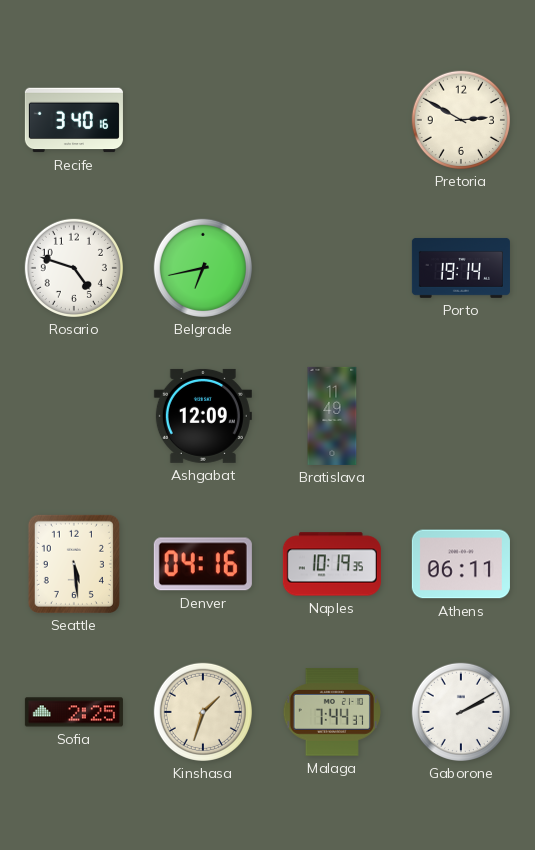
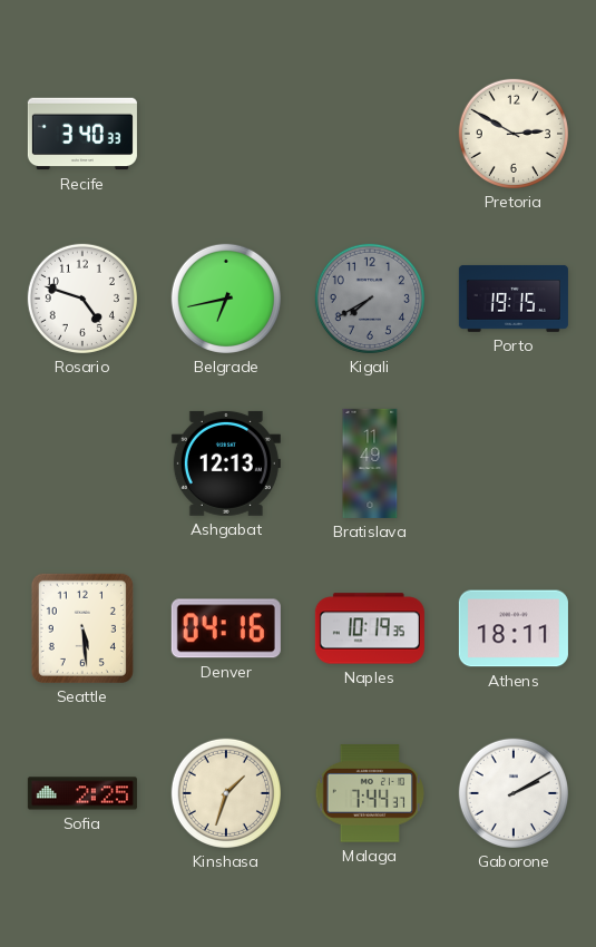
Recife: 3:40:16 -> 3:40:33 (82, 134)
Kigali: none -> 7:40 (370, 299)
Porto: 19:14 -> 19:15 (514, 299)
Ashgabat: 12:09 -> 12:13 (226, 463)
Athens: 06:11 -> 18:11 (514, 628)
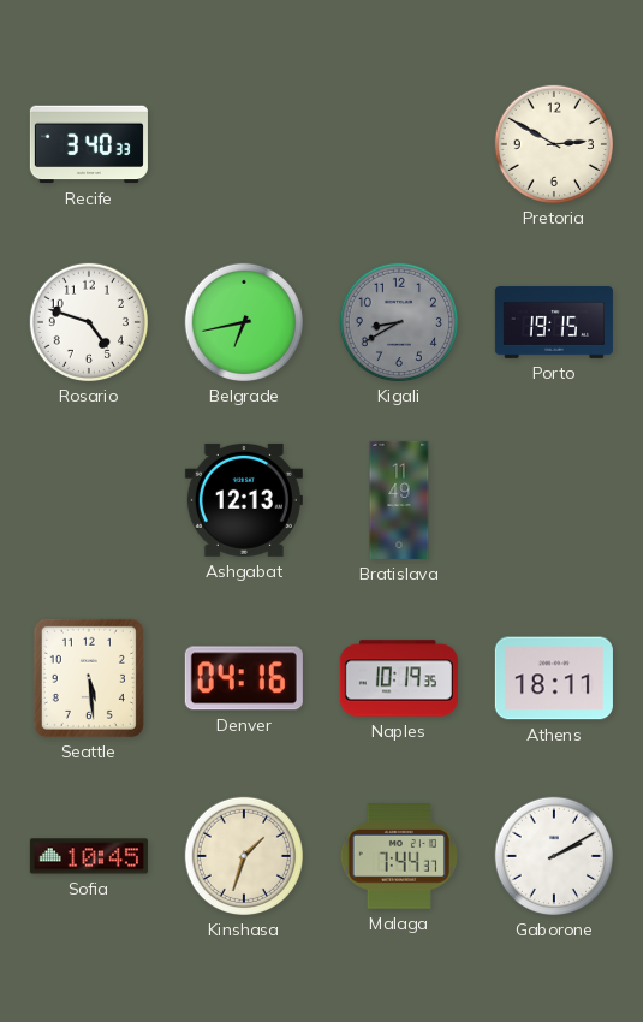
Kigali: 7:40 -> 8:40 (399, 322)
Sofia: 2:25 -> 10:45 (89, 856)
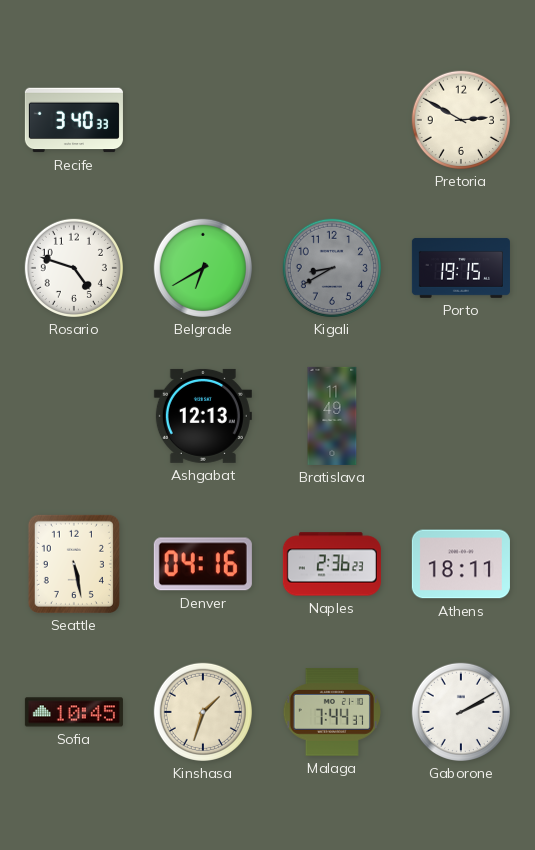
Belgrade: 6:43 -> 6:40 (203, 268)
Seattle: 5:29 -> 5:28 (74, 564)
Naples: 10:19 -> 2:36 (332, 564)
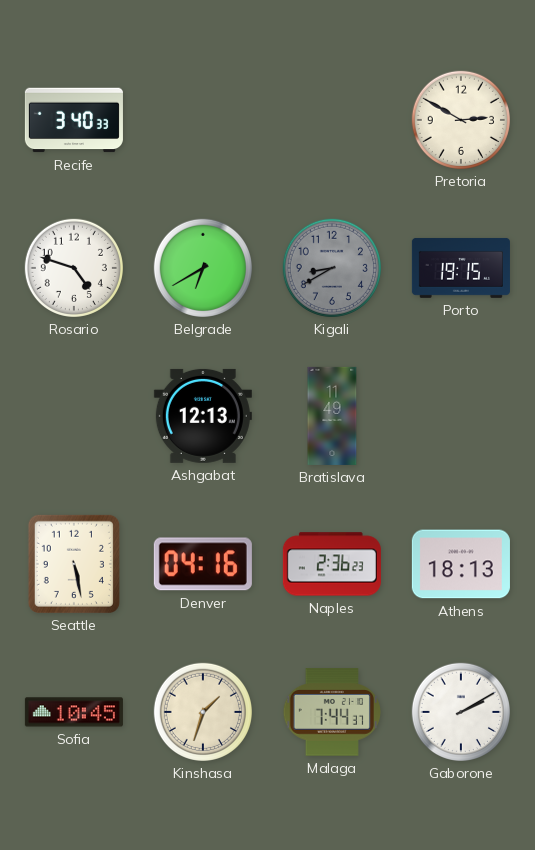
Athens: 18:11 -> 18:13 (461, 564)
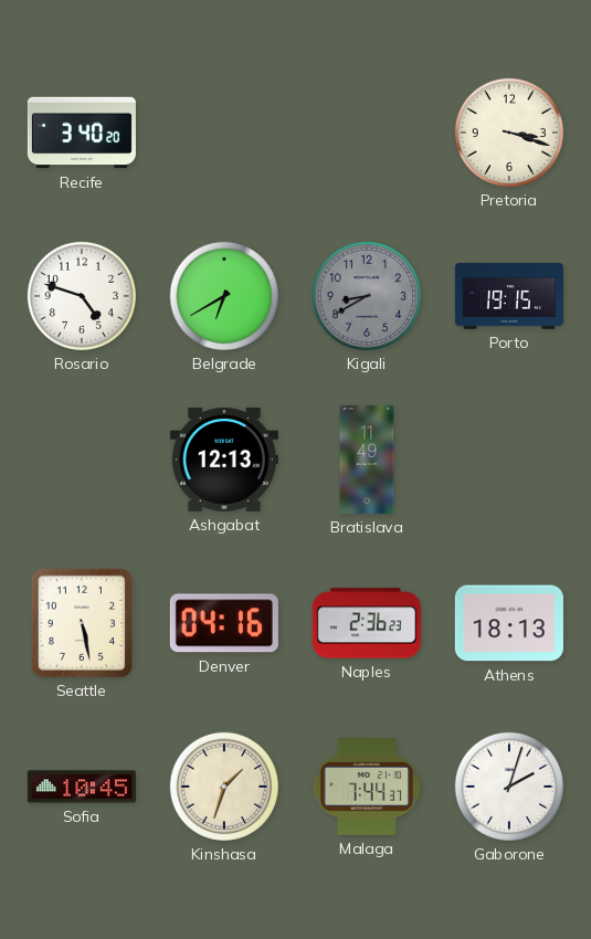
Recife: 3:40:33 -> 3:40:20 (82, 133)
Pretoria: 2:50 -> 3:18 (509, 133)
Gaborone: 2:10 -> 2:03 (509, 787)
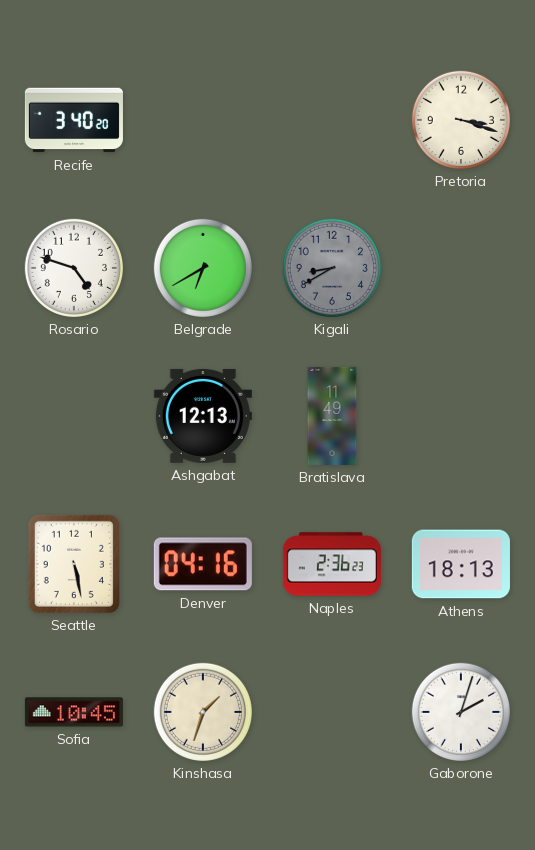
Porto: 19:15 -> none (509, 296)
Malaga: 7:44 -> none (366, 787)
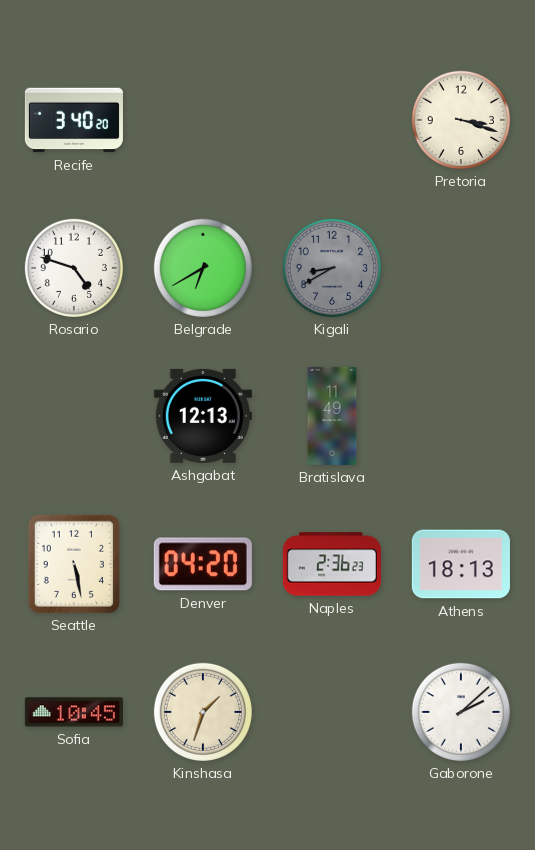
Denver: 04:16 -> 04:20 (203, 564)
Gaborone: 2:03 -> 2:08 (461, 712)
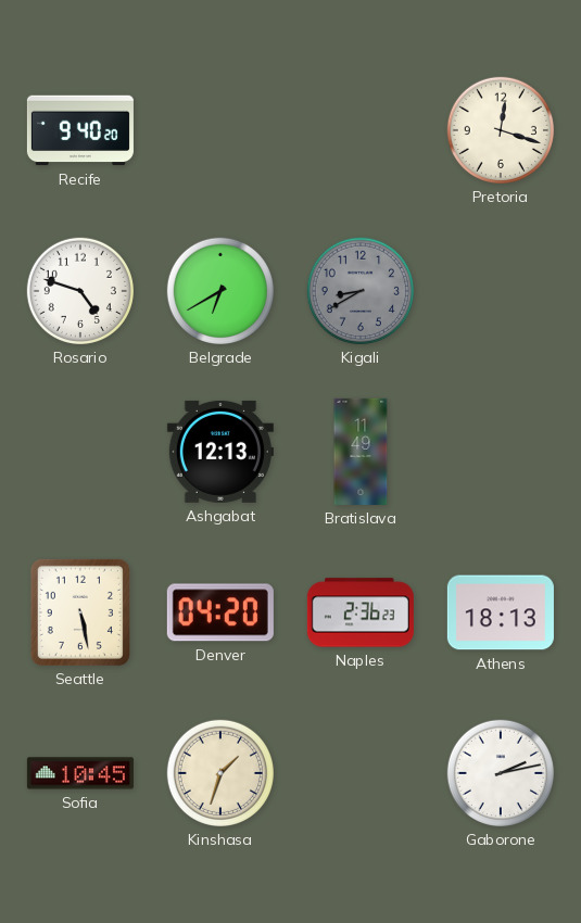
Recife: 3:40 -> 9:40 (80, 130)
Pretoria: 3:18 -> 12:18 (501, 130)
Gaborone: 2:08 -> 2:13 (501, 773)
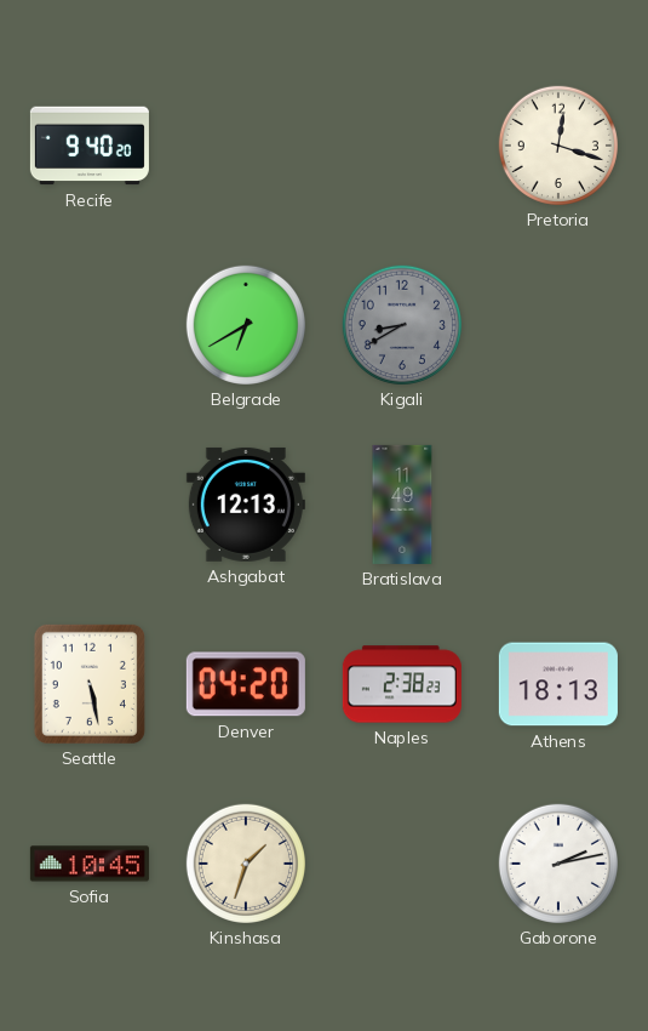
Rosario: 4:48 -> none (80, 291)
Naples: 2:36 -> 2:38 (402, 684)
